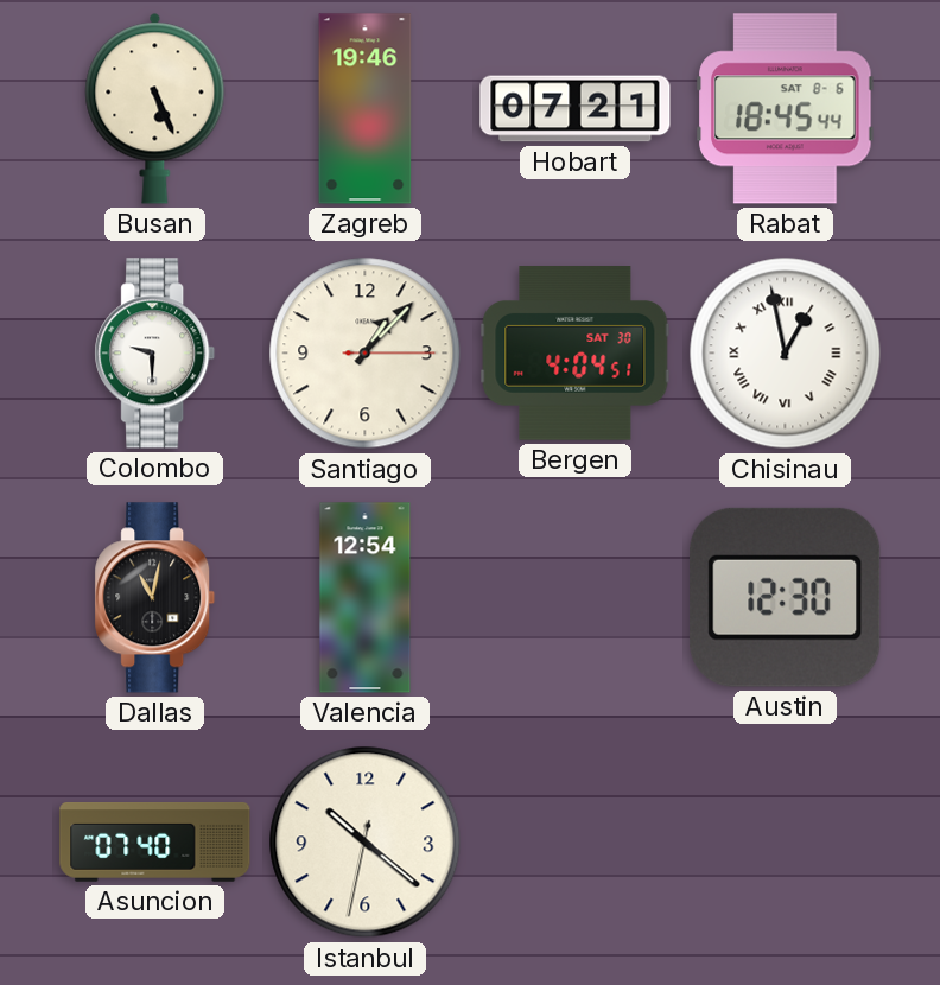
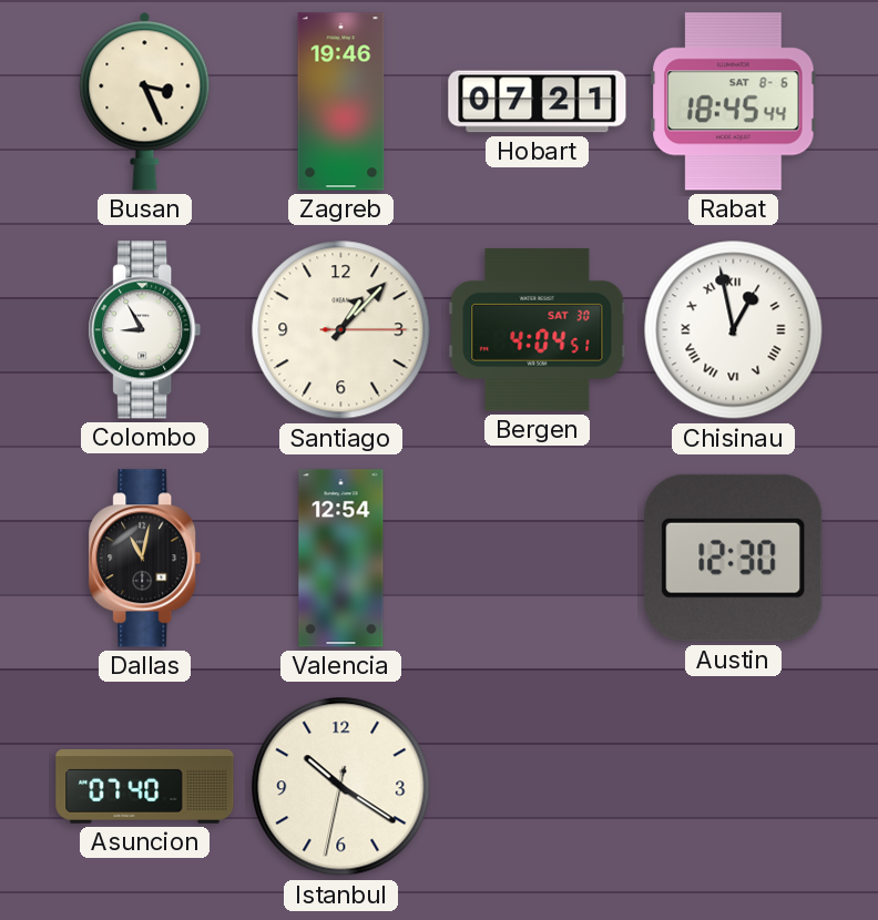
Busan: 5:26 -> 3:26 (145, 101)
Colombo: 9:30 -> 8:55 (145, 330)
Istanbul: 10:21 -> 10:20 (341, 787)
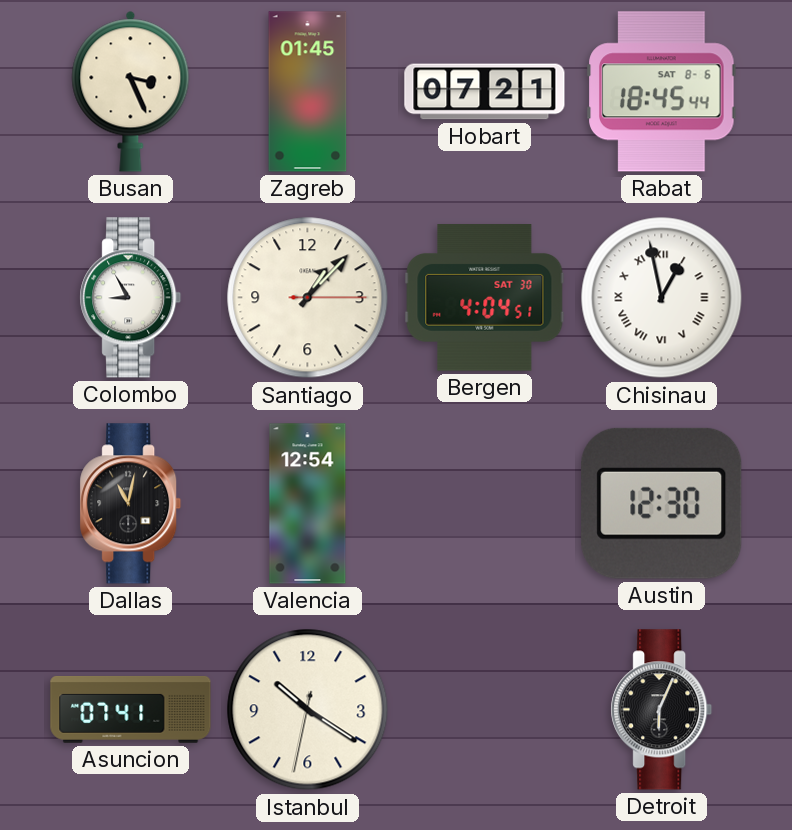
Zagreb: 19:46 -> 01:45 (308, 92)
Asuncion: 07:40 -> 07:41 (131, 709)
Detroit: none -> 6:04 (662, 710)
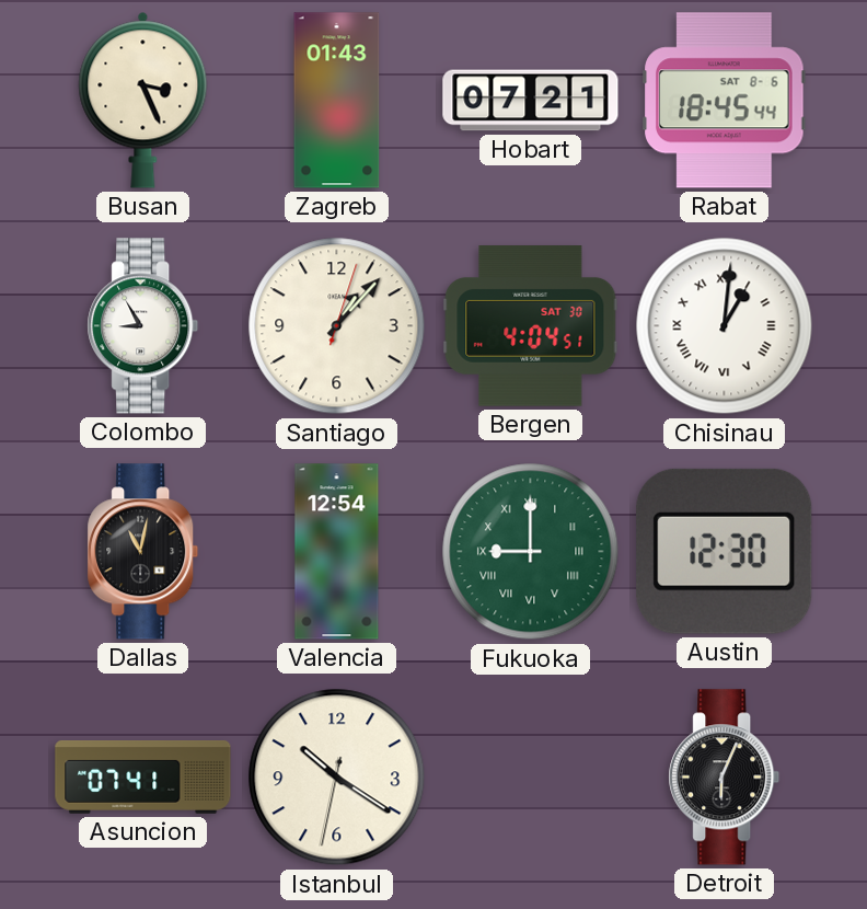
Zagreb: 01:45 -> 01:43 (337, 101)
Santiago: 1:07:15 -> 1:07:03 (337, 326)
Chisinau: 12:58 -> 1:01 (725, 326)
Fukuoka: none -> 9:00 (531, 552)
